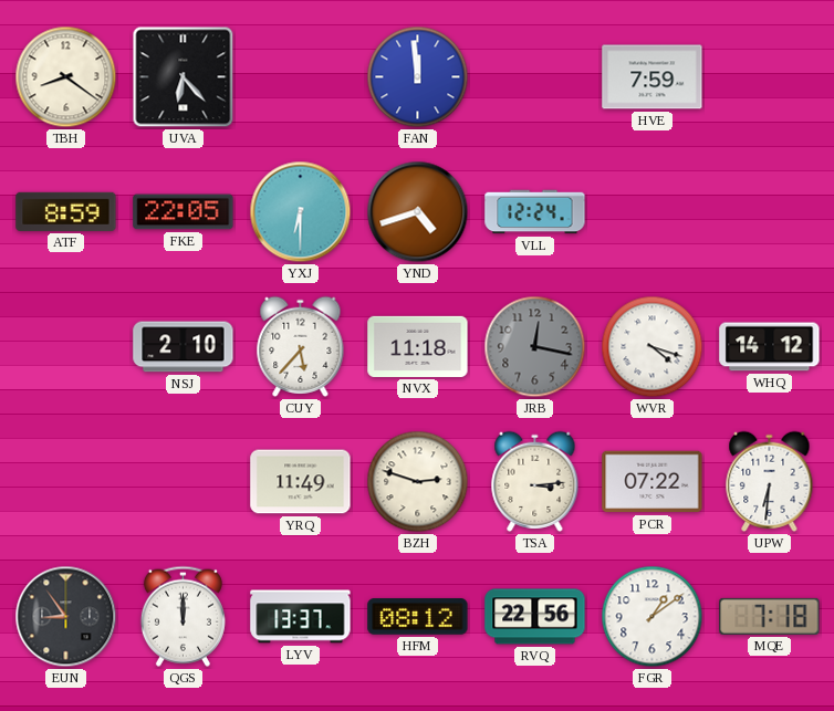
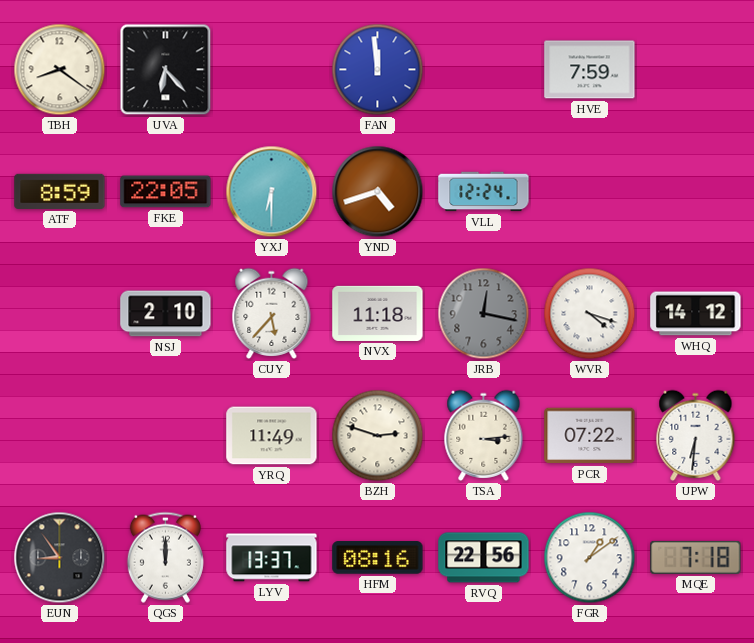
HFM: 08:12 -> 08:16 (378, 558)
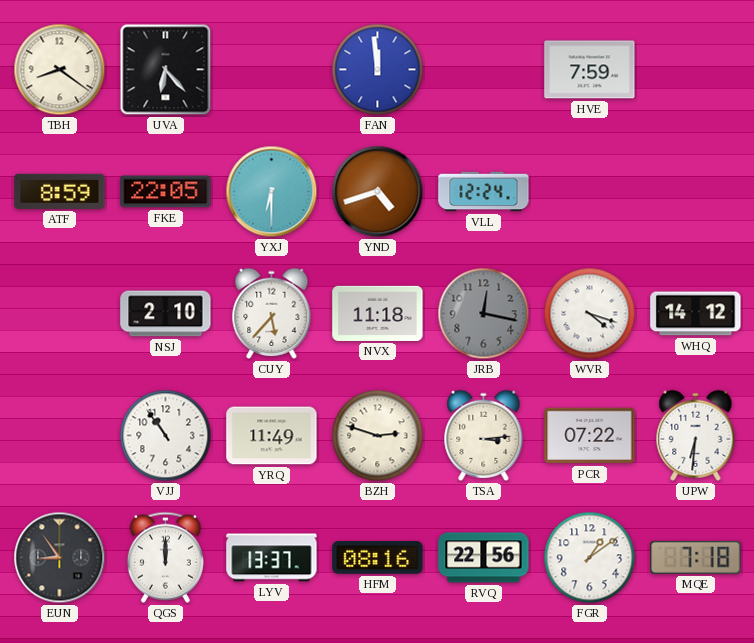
VJJ: none -> 10:54 (166, 436)
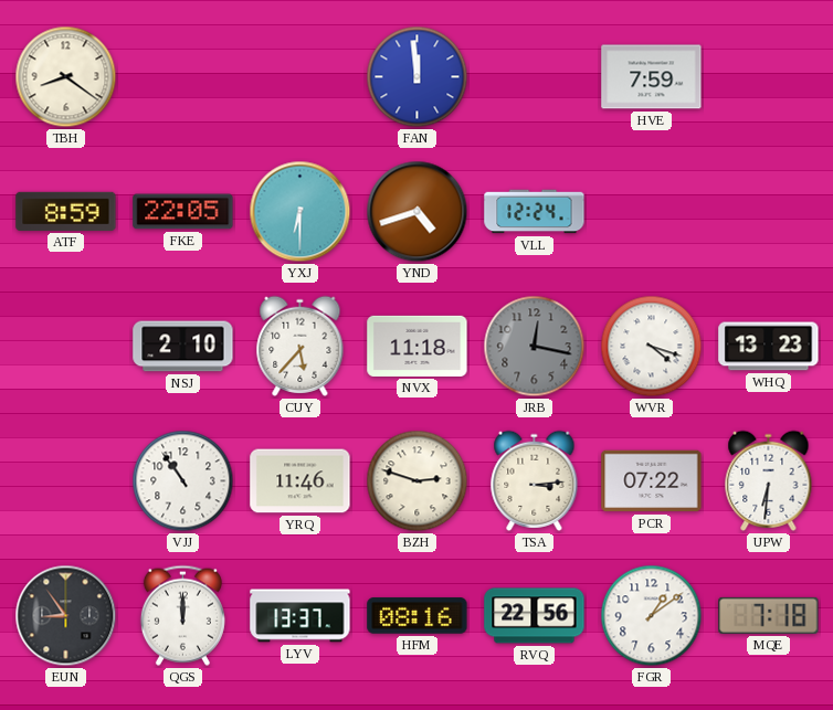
UVA: 6:23 -> none (166, 70)
WHQ: 14:12 -> 13:23 (769, 347)
YRQ: 11:49 -> 11:46 (300, 481)
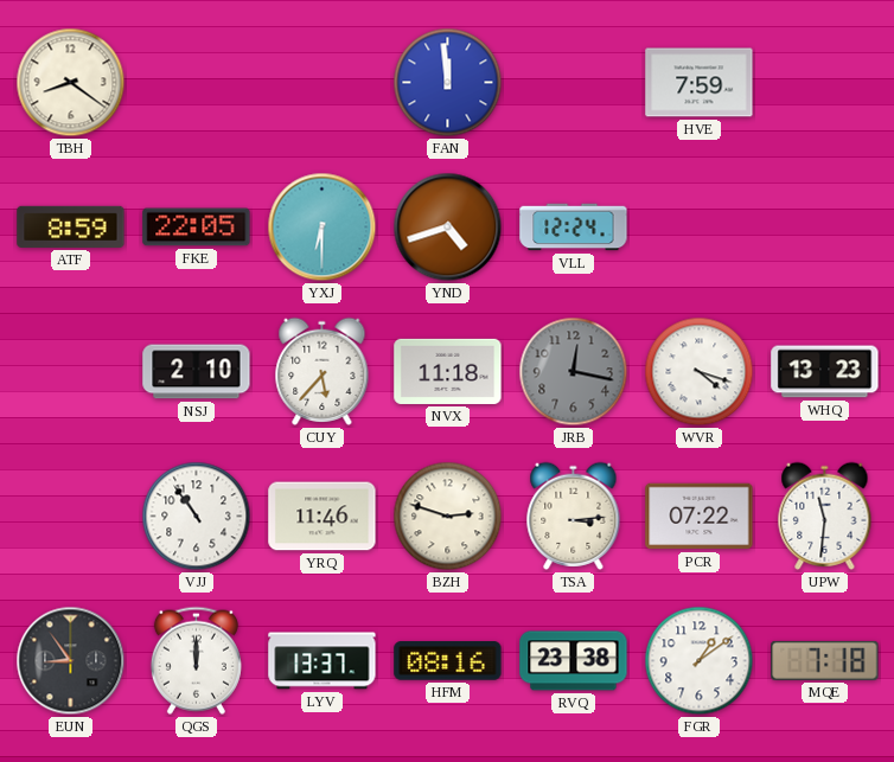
UPW: 6:31 -> 11:31 (825, 516)
RVQ: 22:56 -> 23:38 (574, 661)
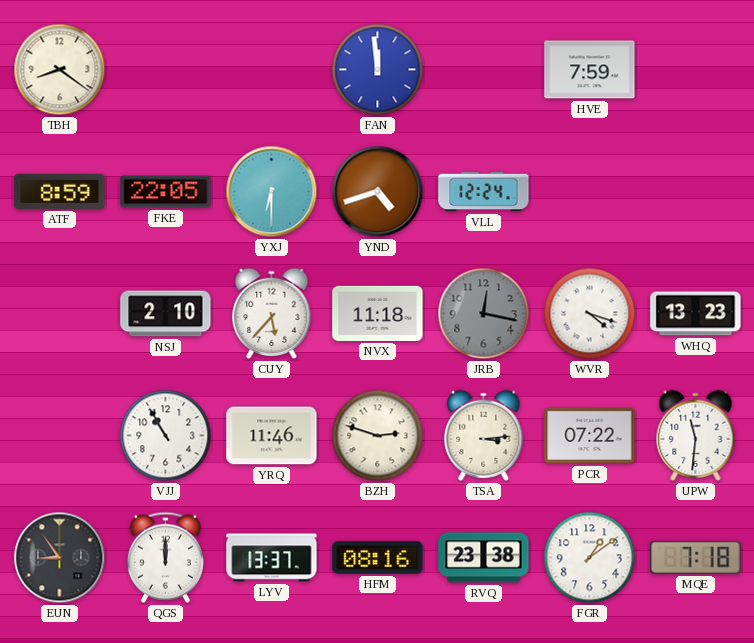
VJJ: 10:54 -> 10:55 (166, 436)
